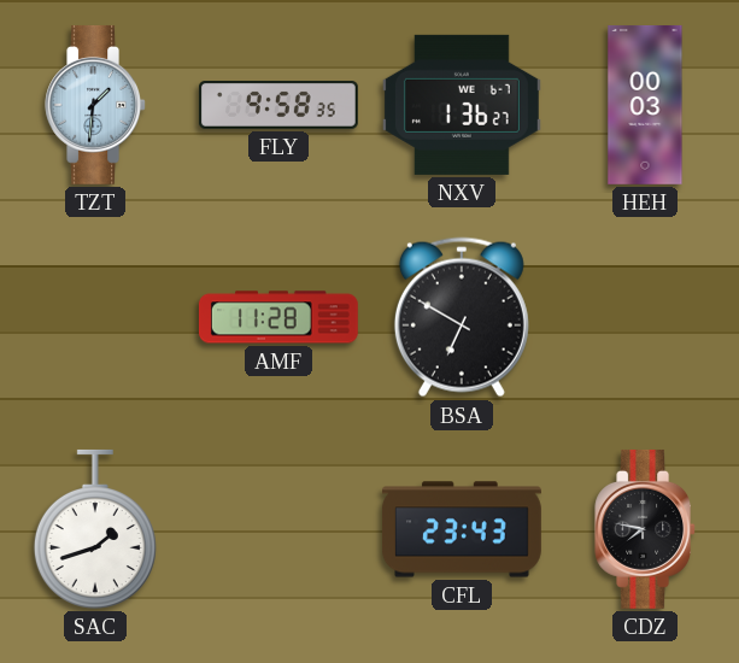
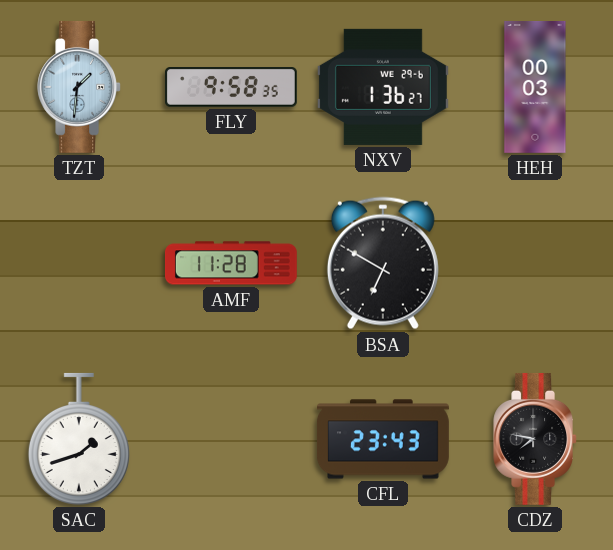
NXV date: WE 6-7 -> WE 29-6 (383, 87)
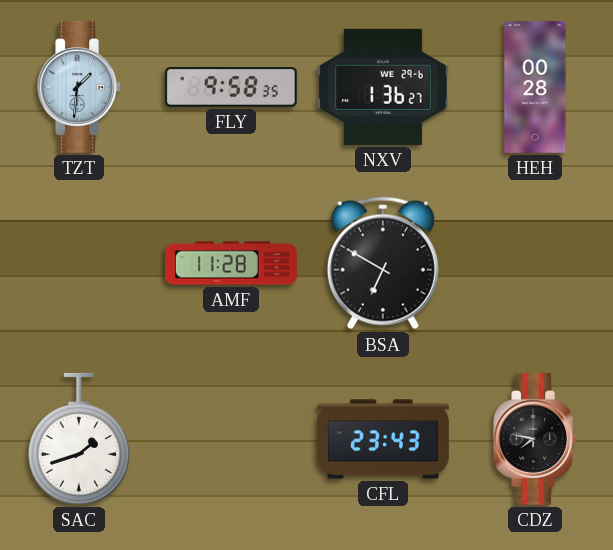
HEH: 00:03 -> 00:28 (535, 88)
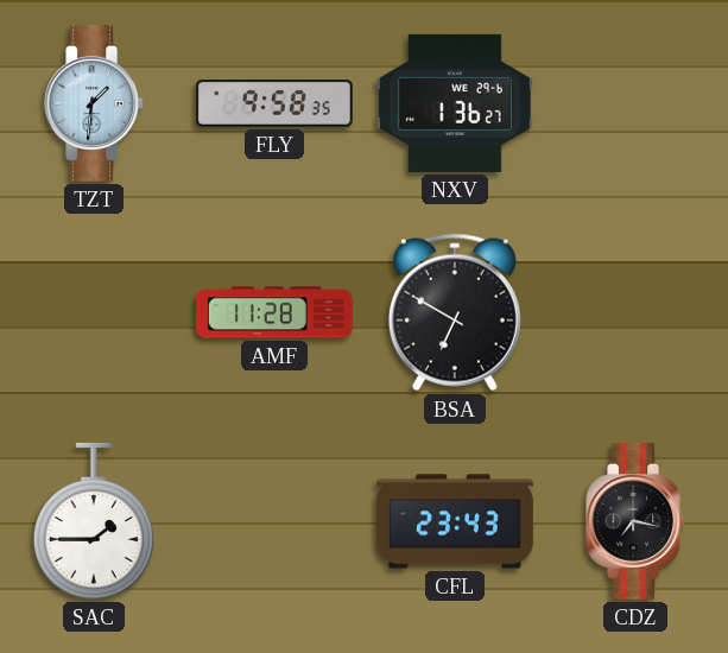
HEH: 00:28 -> none (535, 88)
SAC: 1:42 -> 1:45 (94, 521)
CDZ: 7:47 -> 7:17 (635, 521)
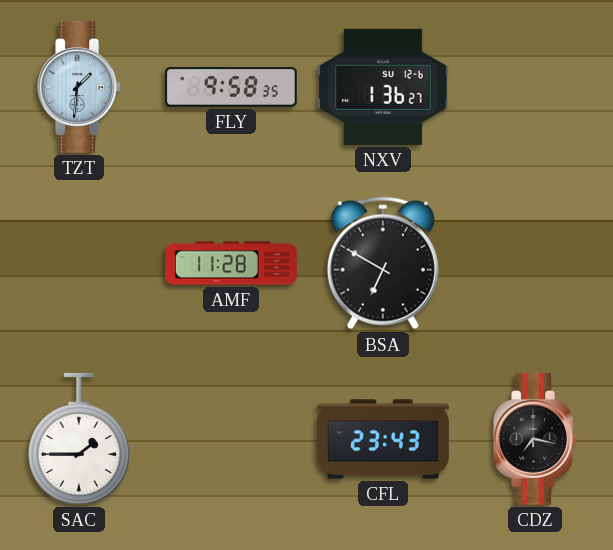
NXV date: WE 29-6 -> SU 12-6 (383, 87)
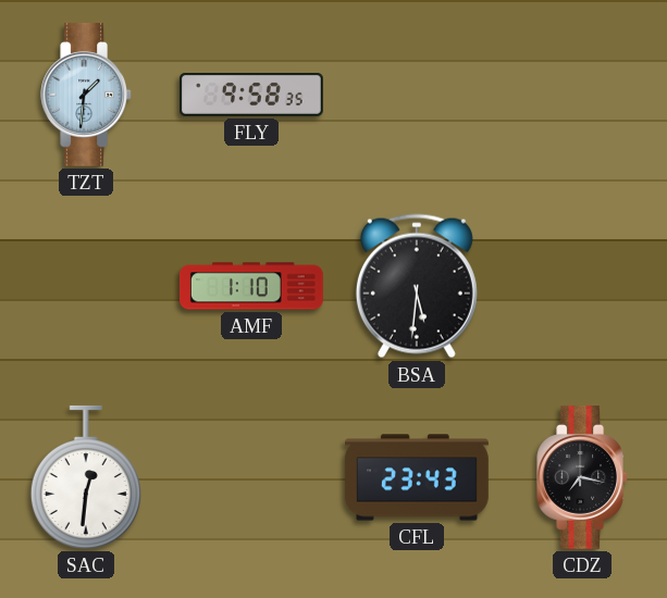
NXV: 1:36 -> none (383, 87)
AMF: 11:28 -> 1:10 (251, 286)
BSA: 6:50 -> 5:31 (417, 286)
SAC: 1:45 -> 12:31 (86, 477)
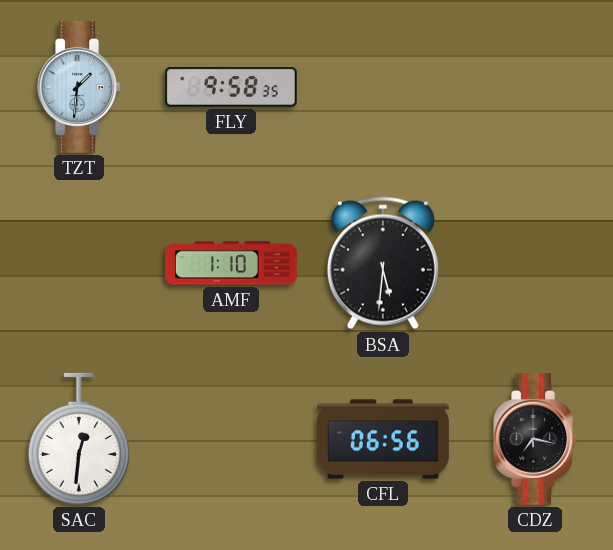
CFL: 23:43 -> 06:56 (384, 439)
